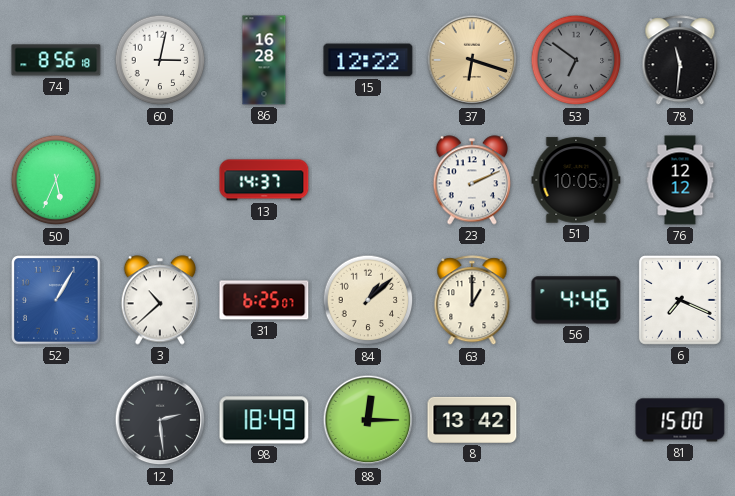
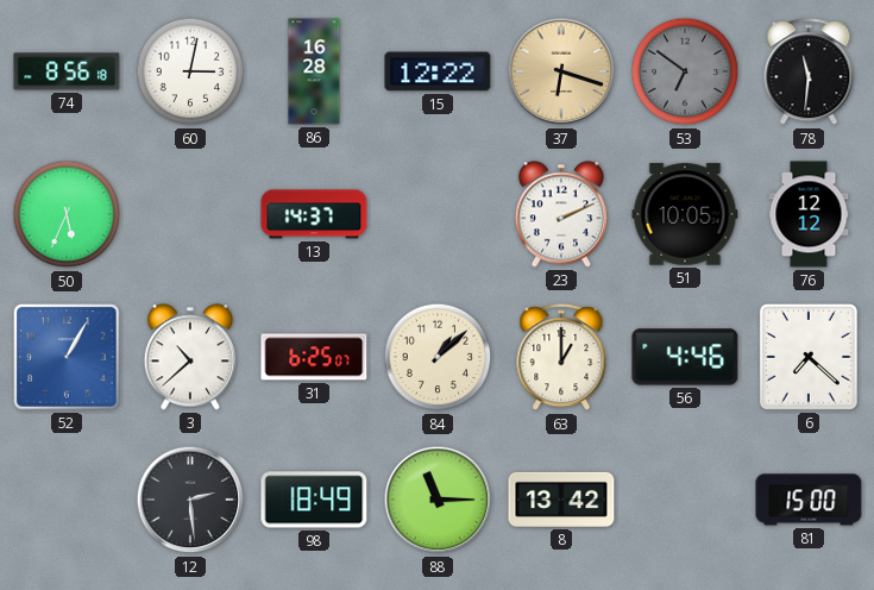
6: 7:19 -> 7:22 (809, 357)
88: 12:15 -> 11:15 (438, 500)
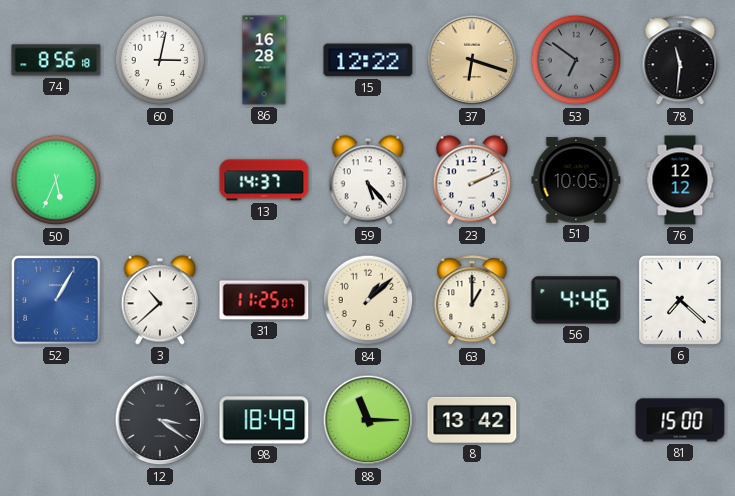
59: none -> 5:23 (367, 180)
31: 6:25 -> 11:25 (264, 300)
12: 2:29 -> 3:21 (160, 420)
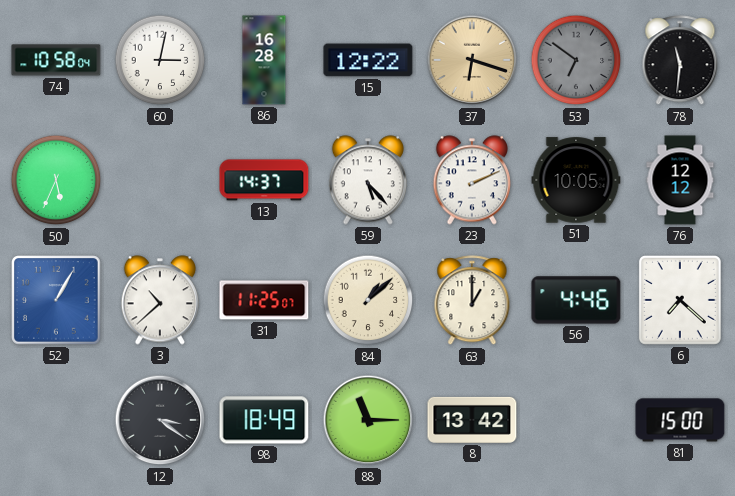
74: 8:56 -> 10:58 (56, 60)
